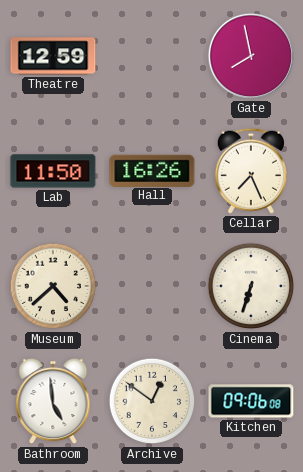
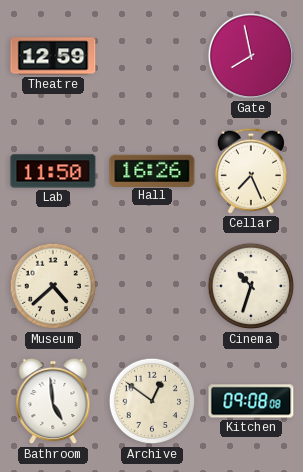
Cinema: 6:33 -> 10:33 (251, 286)
Kitchen: 09:06 -> 09:08 (251, 401)
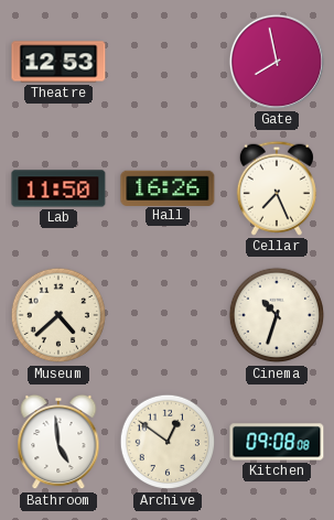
Theatre: 12:59 -> 12:53 (58, 62)
